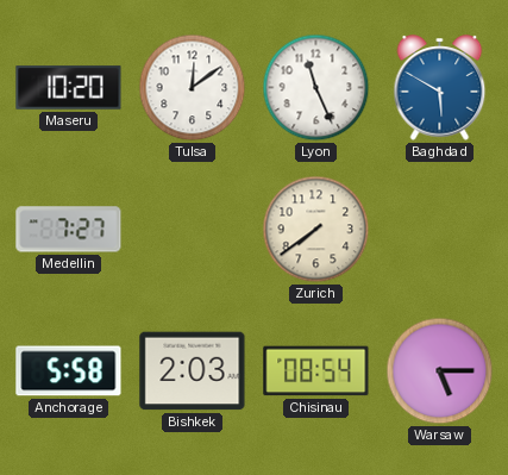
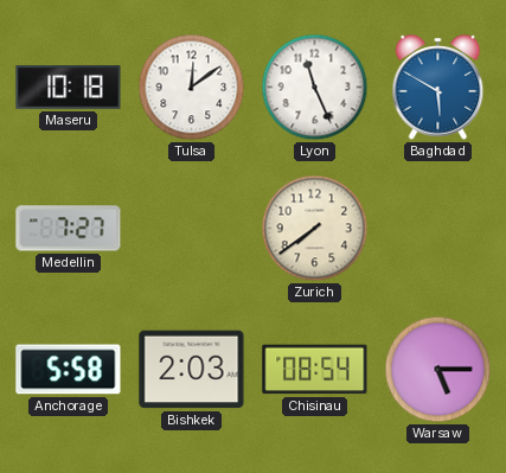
Maseru: 10:20 -> 10:18 (69, 88)
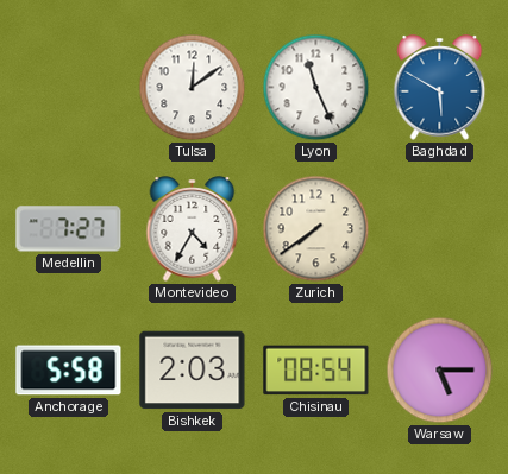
Maseru: 10:18 -> none (69, 88)
Montevideo: none -> 4:35 (193, 229)
